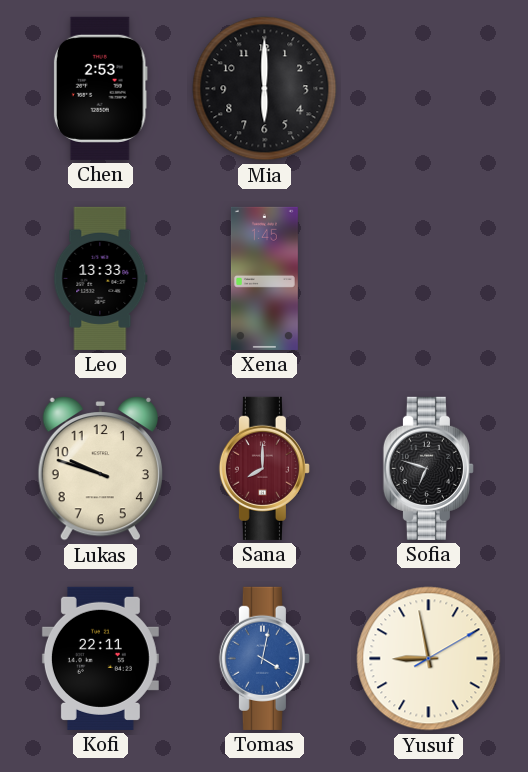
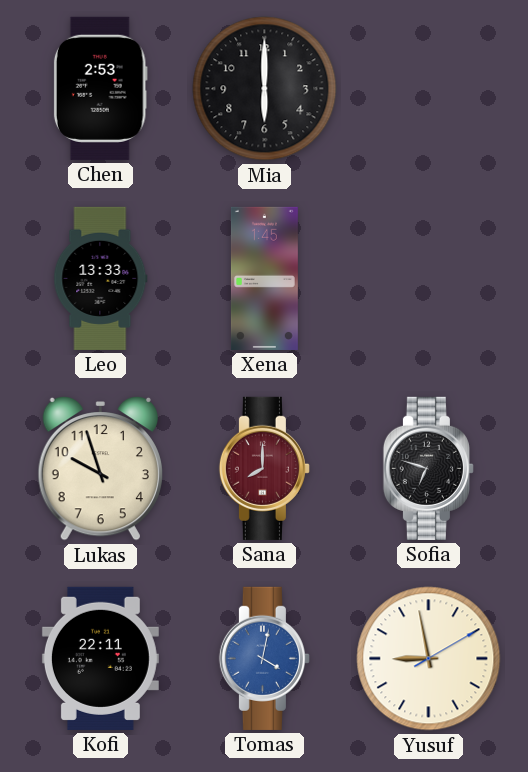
Lukas: 9:48 -> 9:57 (100, 468)
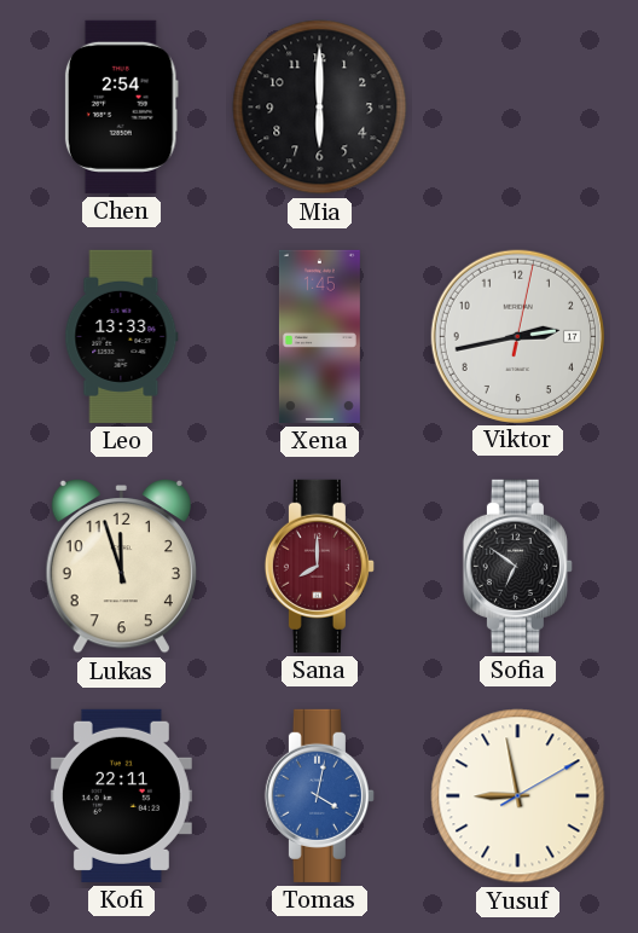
Chen: 2:53 -> 2:54 (121, 106)
Viktor: none -> 2:43 (517, 336)
Lukas: 9:57 -> 11:57 (121, 566)
Sofia: 6:48 -> 6:51 (517, 566)
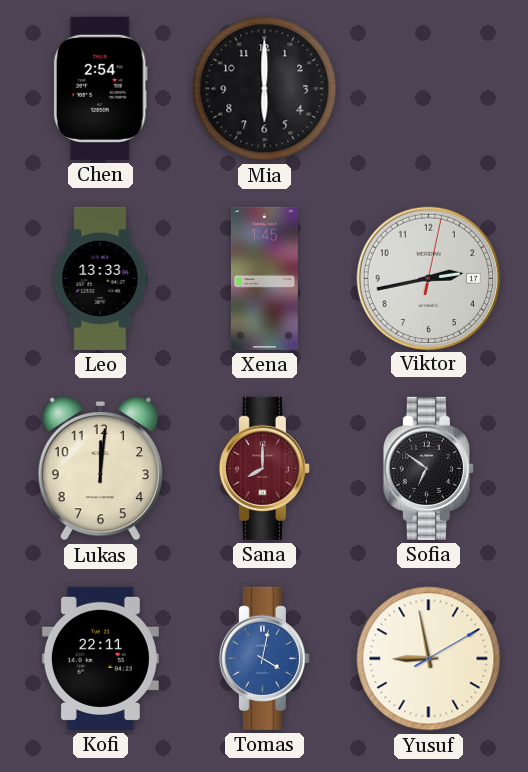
Lukas: 11:57 -> 12:01 (100, 468)
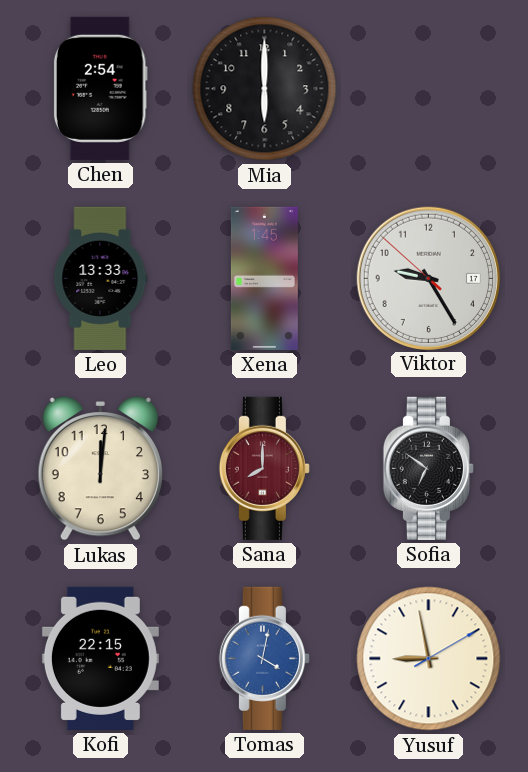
Viktor: 2:43 -> 9:24 (428, 278)
Kofi: 22:11 -> 22:15 (100, 658)
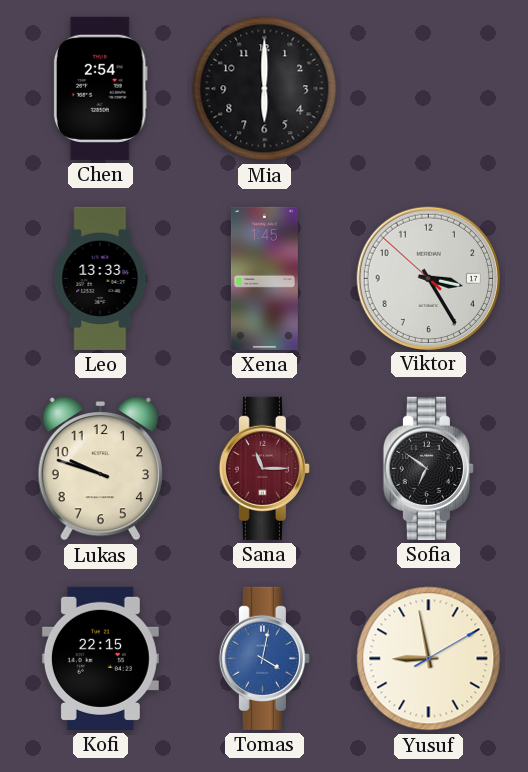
Viktor: 9:24 -> 3:24 (428, 278)
Lukas: 12:01 -> 9:48 (100, 468)
Sana: 8:00 -> 11:15 (264, 468)
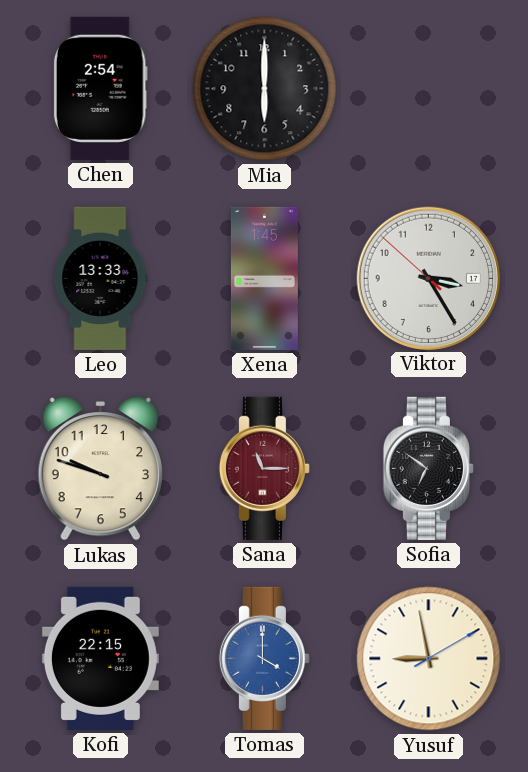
Tomas: 4:02 -> 4:00 (264, 658)
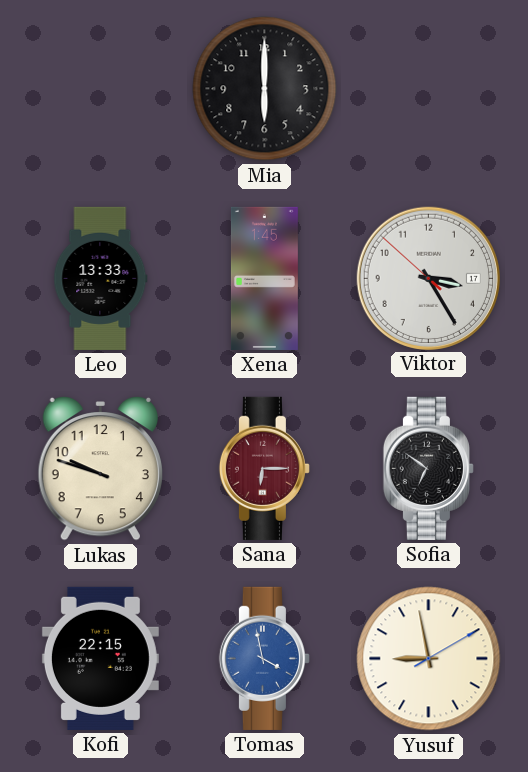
Chen: 2:54 -> none (100, 88)
Sana: 11:15 -> 6:15 (264, 468)
Tomas: 4:00 -> 3:58 (264, 658)
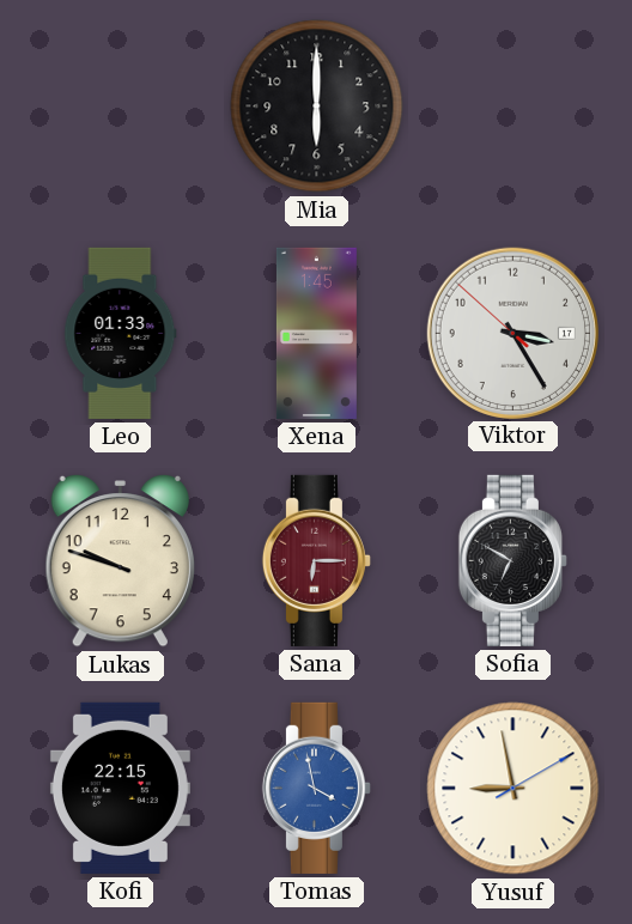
Leo: 13:33 -> 01:33 (121, 333)
Sofia: 6:51 -> 6:50 (512, 560)
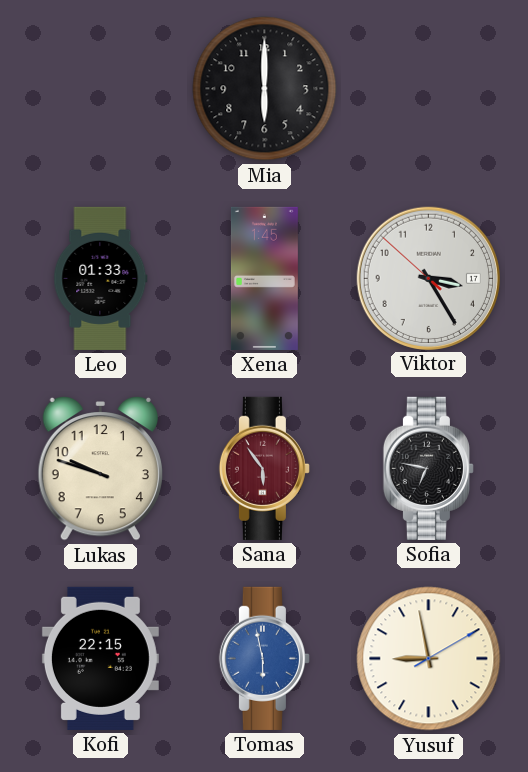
Sana: 6:15 -> 5:54 (264, 468)
Sofia: 6:50 -> 6:47 (428, 468)
Tomas: 3:58 -> 5:58 (264, 658)
